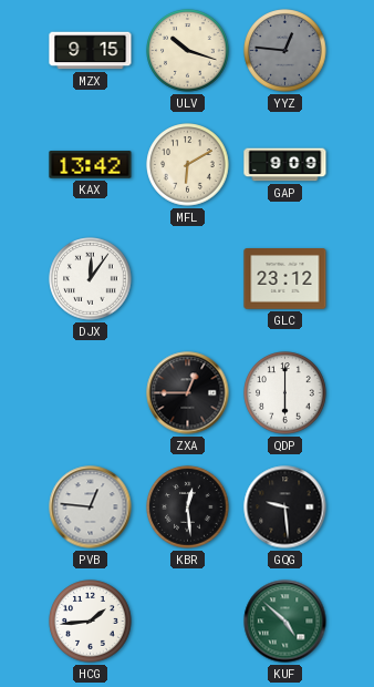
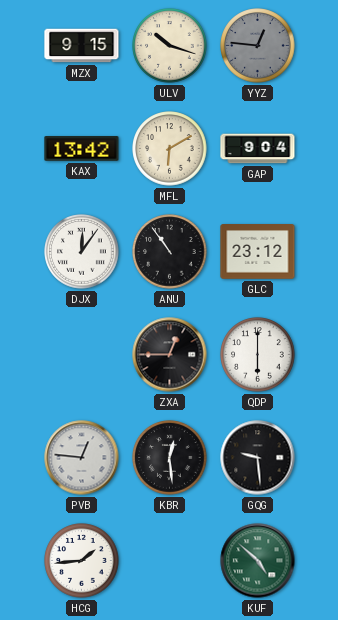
GAP: 9:09 -> 9:04 (258, 149)
ANU: none -> 10:54 (170, 252)
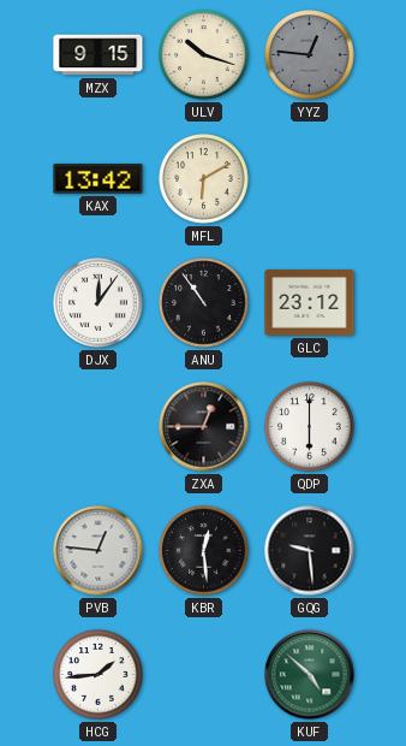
GAP: 9:04 -> none (258, 149)
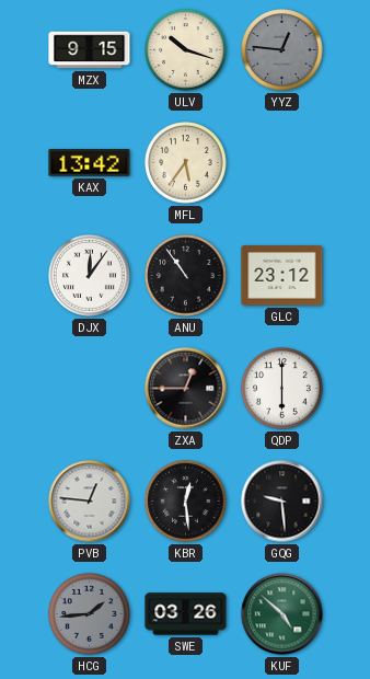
MFL: 6:10 -> 5:36 (186, 163)
HCG dial: white -> grey (90, 614)
SWE: none -> 03:26 (186, 614)
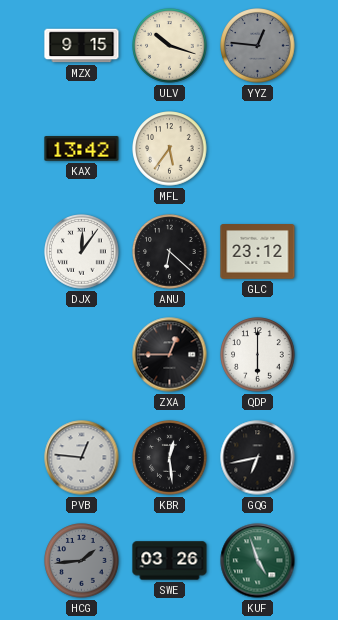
ANU: 10:54 -> 6:22 (170, 252)
GQG: 9:29 -> 6:43 (258, 458)
KUF: 4:52 -> 4:57 (258, 561)
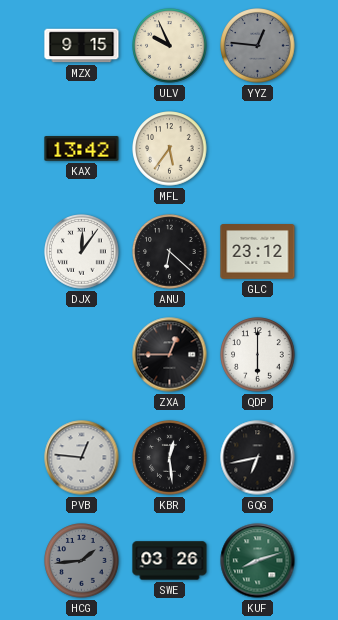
ULV: 10:18 -> 9:56 (170, 46)
KUF: 4:57 -> 8:12 (258, 561)
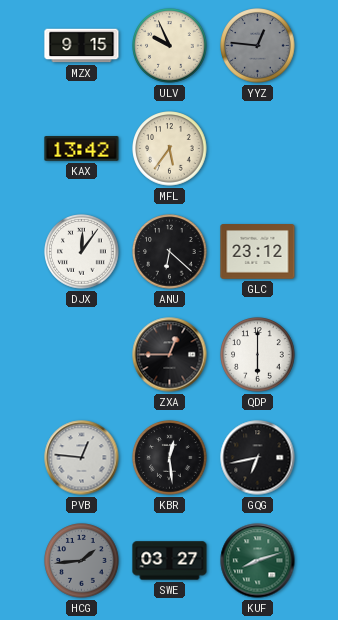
SWE: 03:26 -> 03:27 (170, 561)
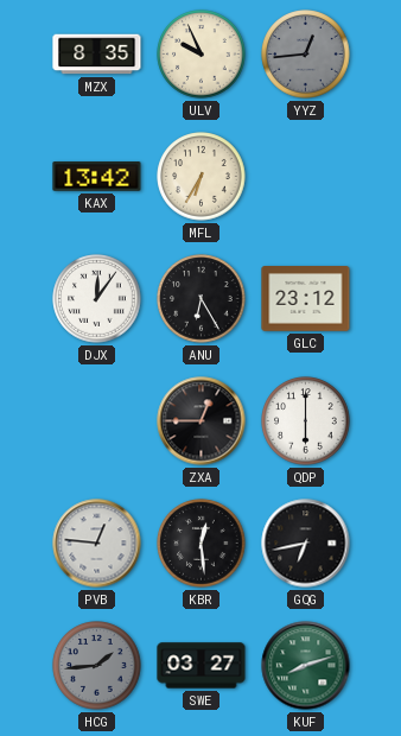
MZX: 9:15 -> 8:35 (97, 55)
YYZ: 12:46 -> 12:44 (306, 55)
MFL: 5:36 -> 6:35 (202, 177)
ANU: 6:22 -> 6:25 (202, 299)
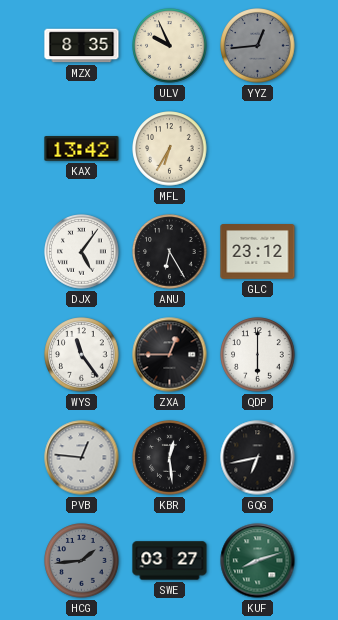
DJX: 12:06 -> 5:06 (82, 252)
WYS: none -> 11:24 (82, 355)
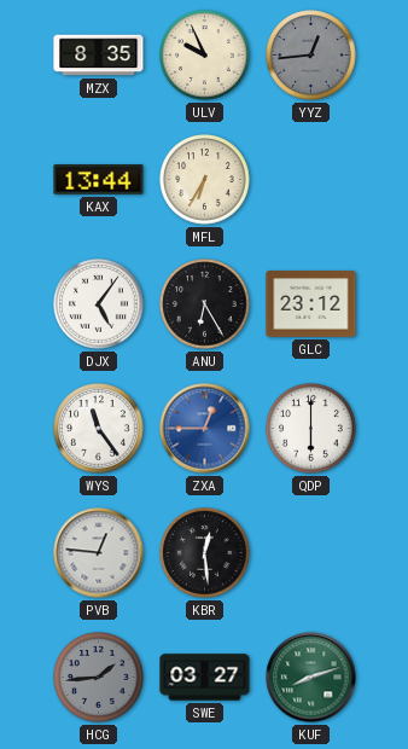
KAX: 13:42 -> 13:44 (99, 180)
ZXA dial: black -> blue (205, 429)
GQG: 6:43 -> none (258, 458)
